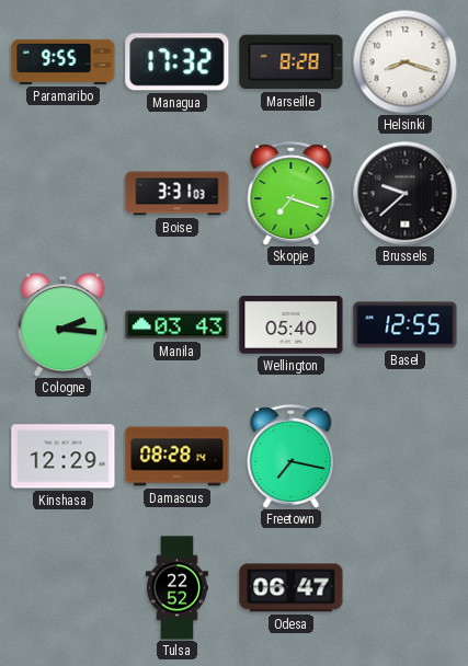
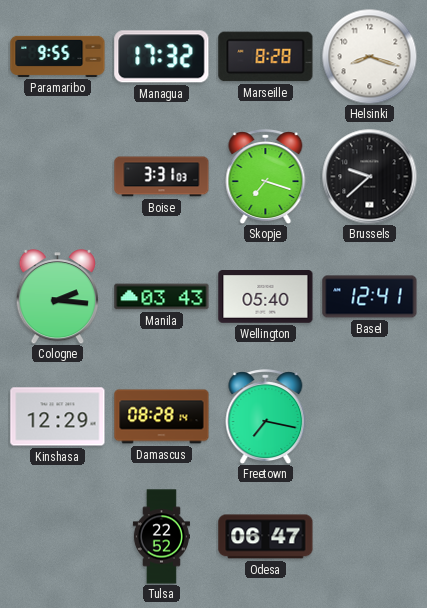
Basel: 12:55 -> 12:41 (370, 297)
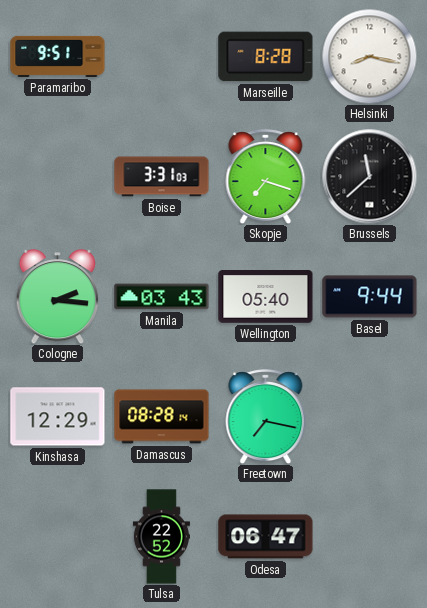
Paramaribo: 9:55 -> 9:51 (58, 56)
Managua: 17:32 -> none (162, 57)
Helsinki: 8:18 -> 8:17 (369, 56)
Brussels: 9:38 -> 11:38 (369, 176)
Basel: 12:41 -> 9:44 (370, 297)
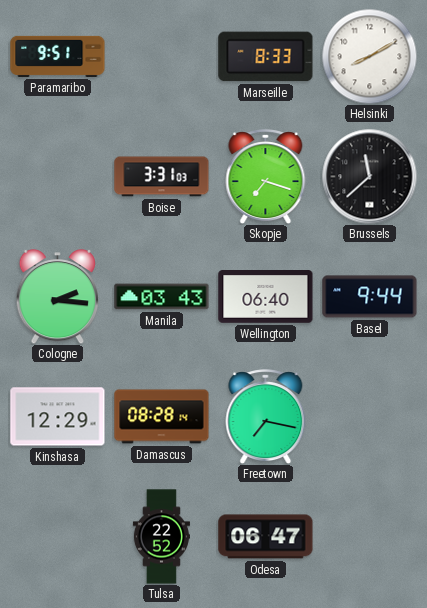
Marseille: 8:28 -> 8:33 (266, 57)
Helsinki: 8:17 -> 8:10 (369, 56)
Wellington: 05:40 -> 06:40 (266, 297)
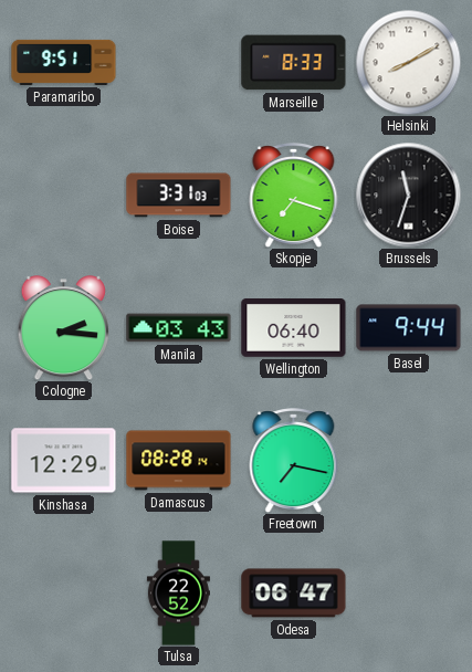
Brussels: 11:38 -> 11:33 (408, 195)
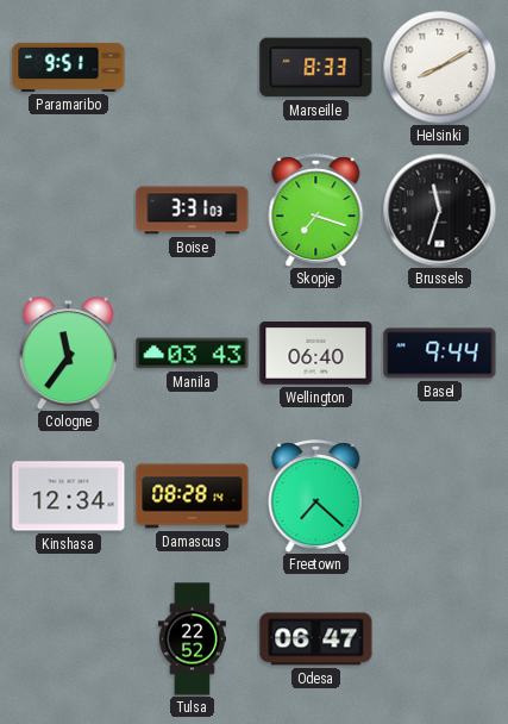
Cologne: 2:16 -> 11:36 (68, 354)
Kinshasa: 12:29 -> 12:34 (69, 497)
Freetown: 7:17 -> 7:22 (316, 497)
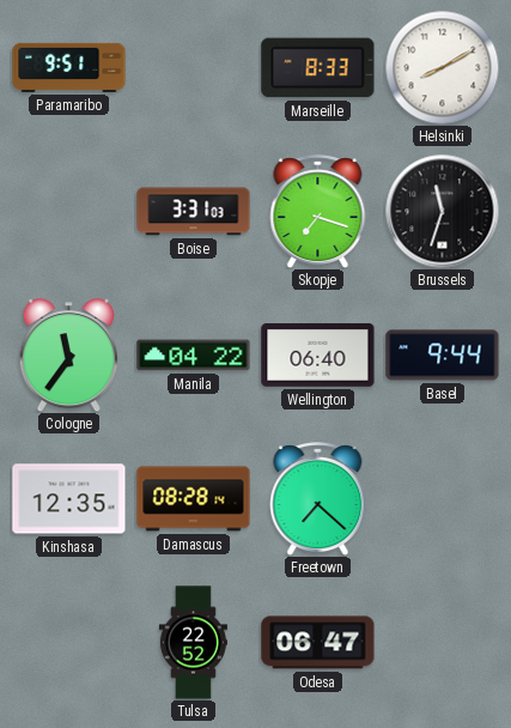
Manila: 03:43 -> 04:22 (194, 356)
Kinshasa: 12:34 -> 12:35 (69, 499)
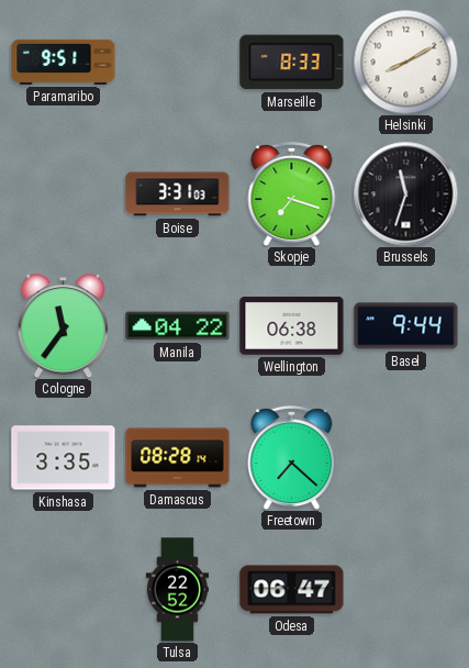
Wellington: 06:40 -> 06:38 (292, 326)
Kinshasa: 12:35 -> 3:35 (64, 458)
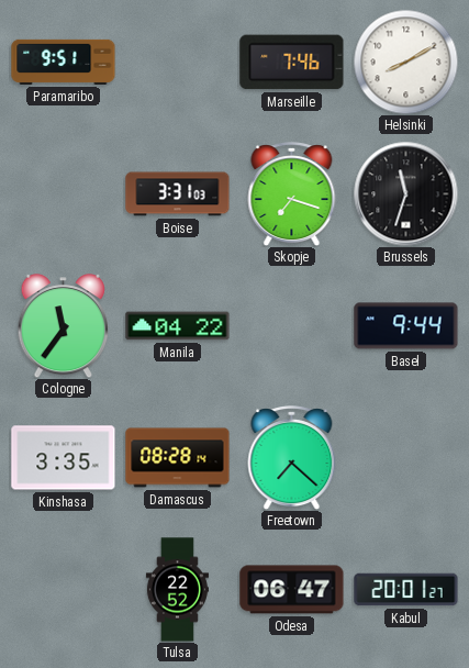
Marseille: 8:33 -> 7:46 (292, 63)
Wellington: 06:38 -> none (292, 326)
Kabul: none -> 20:01 (406, 590)
